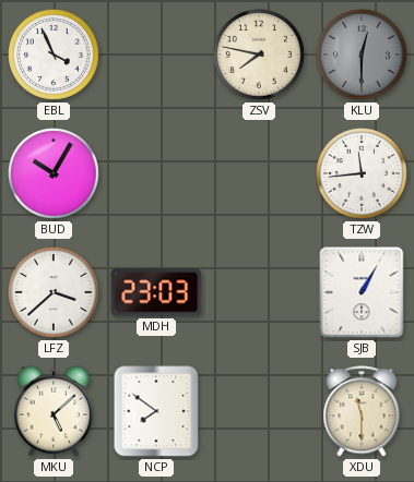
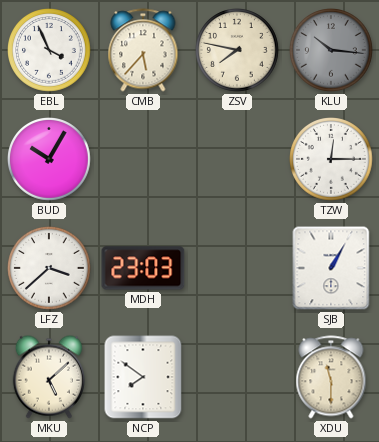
CMB: none -> 5:37 (143, 50)
KLU: 12:30 -> 10:16 (332, 51)
TZW: 11:44 -> 12:15 (332, 160)
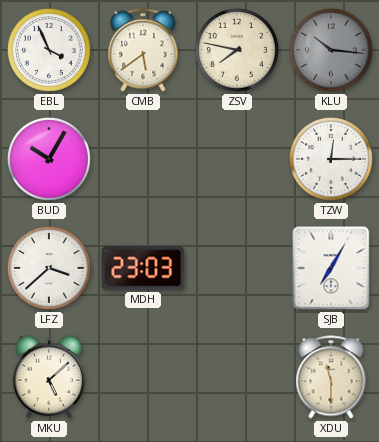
CMB: 5:37 -> 5:39 (143, 50)
SJB: 1:05 -> 7:05 (331, 268)
NCP: 7:51 -> none (143, 377)
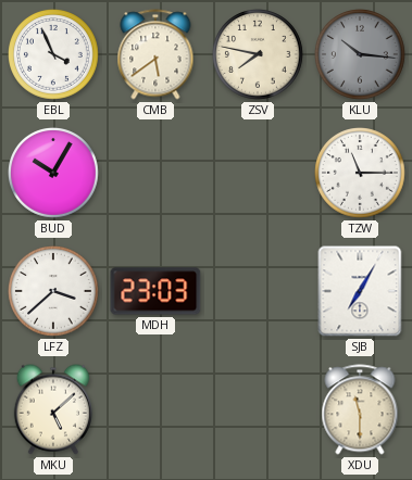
TZW: 12:15 -> 11:15 (361, 174)
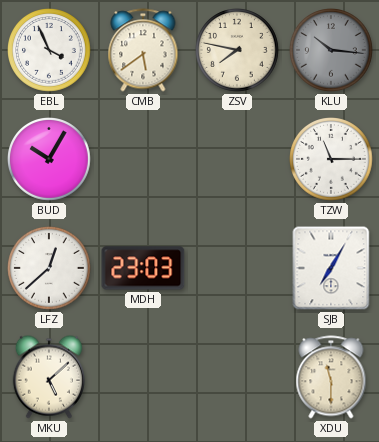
LFZ: 3:38 -> 12:38 (50, 269)
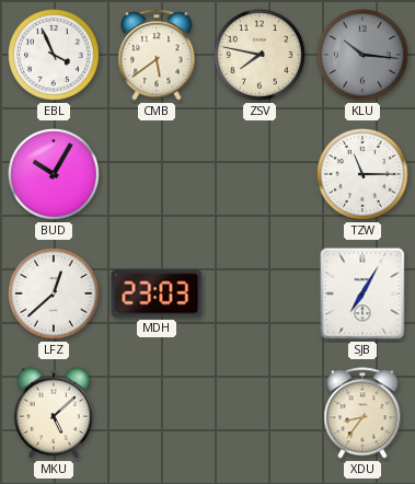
XDU: 11:30 -> 8:36 (362, 413)
